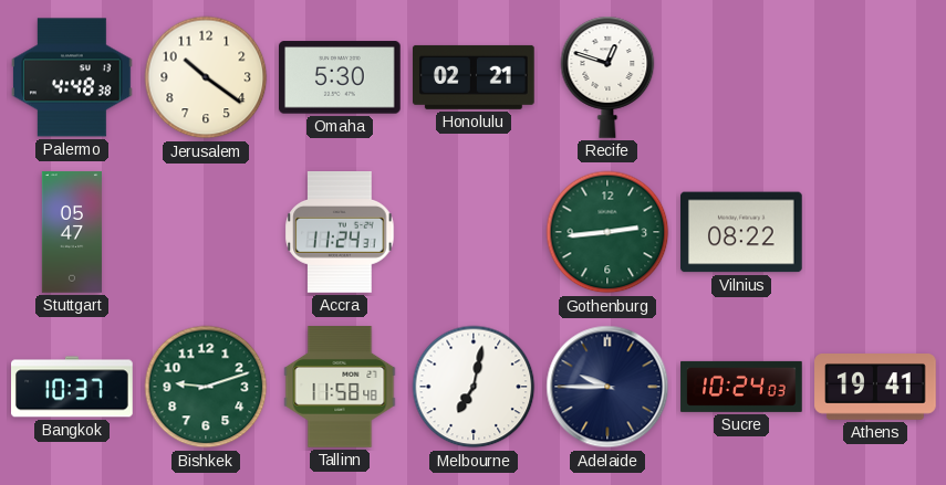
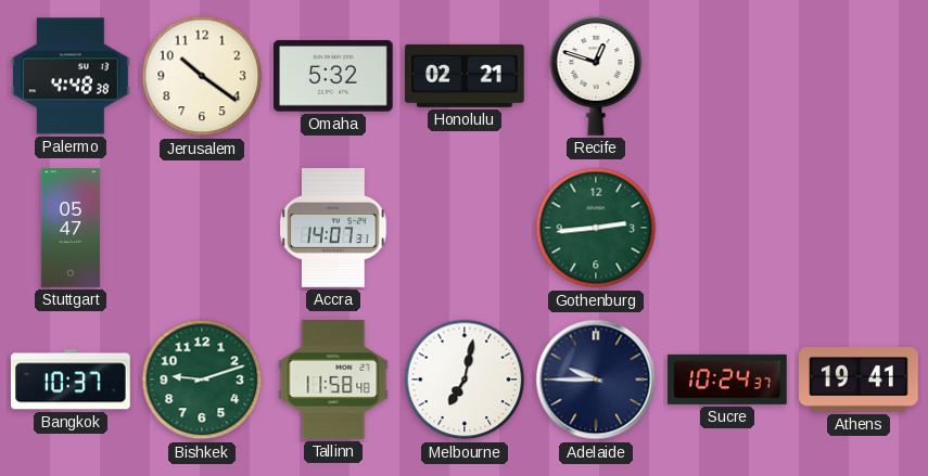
Omaha: 5:30 -> 5:32 (334, 76)
Accra: 11:24 -> 14:07 (333, 228)
Vilnius: 08:22 -> none (742, 232)
Sucre: 10:24:03 -> 10:24:37 (727, 379)
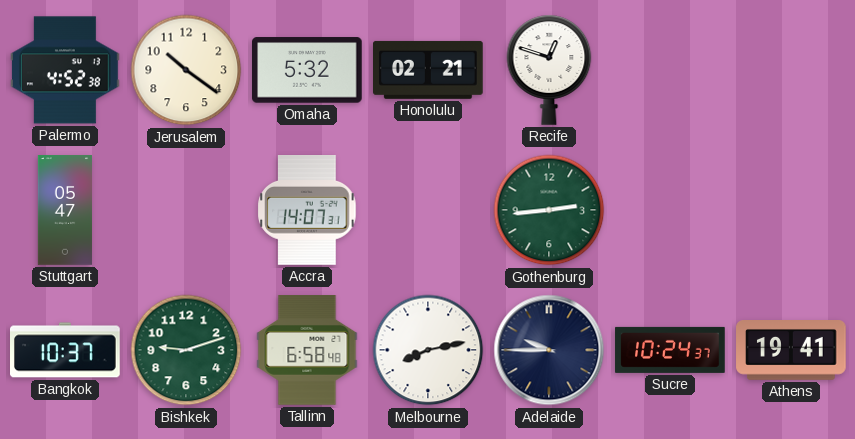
Palermo: 4:48 -> 4:52 (65, 70)
Tallinn: 11:58 -> 6:58 (307, 350)
Melbourne: 7:02 -> 8:13 (428, 350)
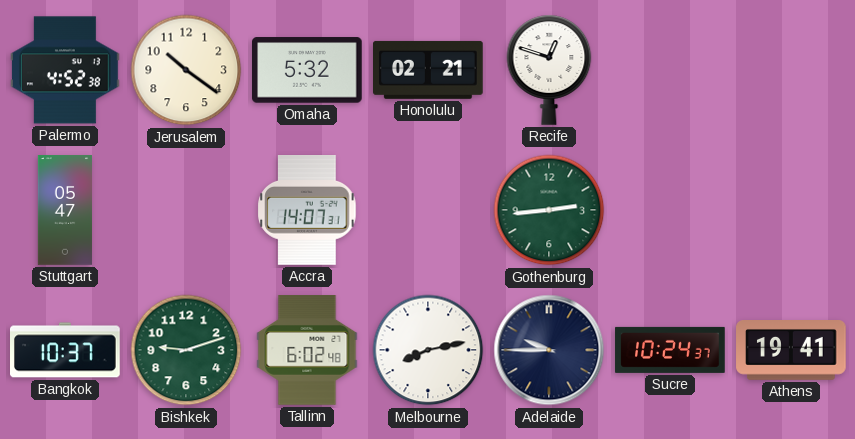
Tallinn: 6:58 -> 6:02 (307, 350)
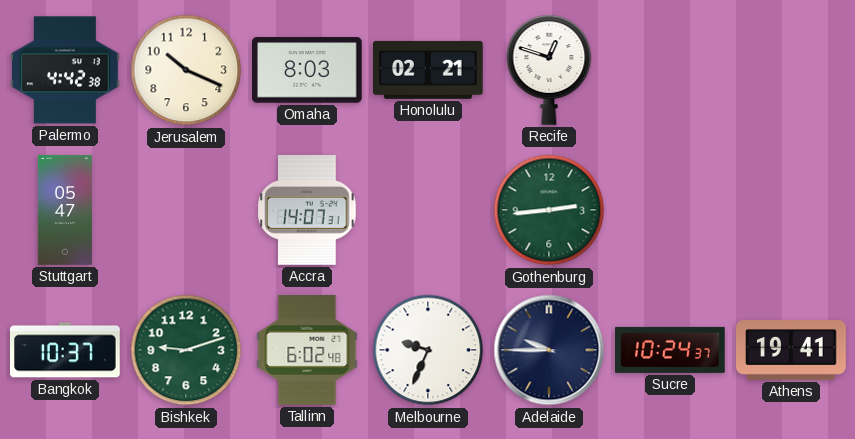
Palermo: 4:52 -> 4:42 (65, 70)
Jerusalem: 10:21 -> 10:19 (186, 70)
Omaha: 5:32 -> 8:03 (308, 70)
Melbourne: 8:13 -> 9:34 (428, 350)
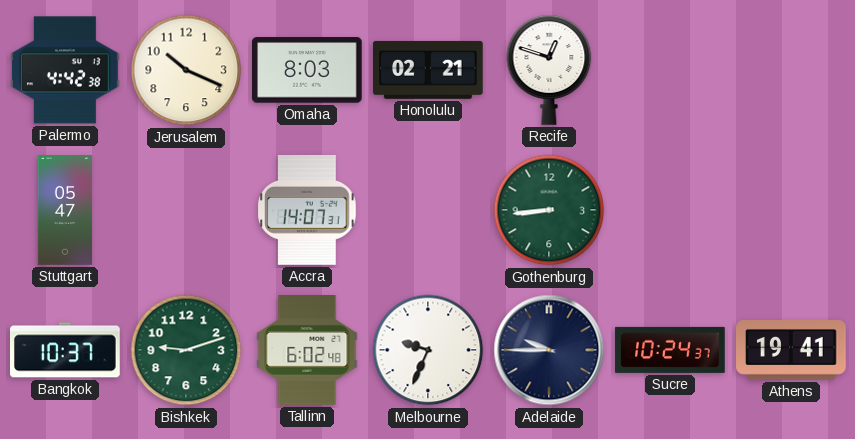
Gothenburg: 2:44 -> 8:44 (549, 210)
